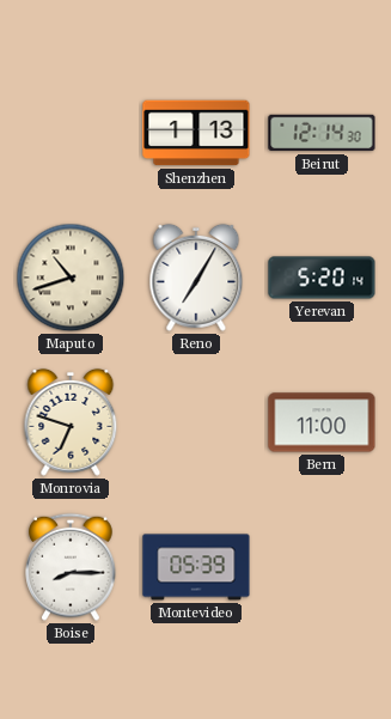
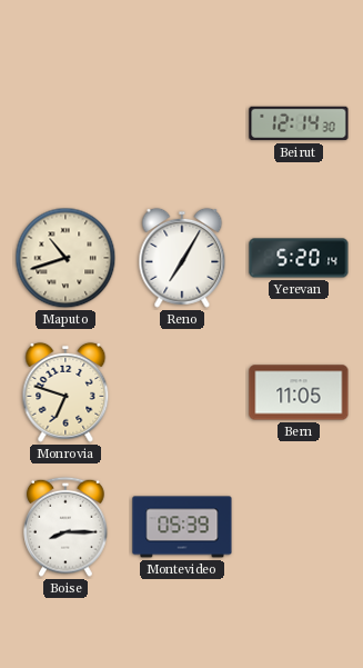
Shenzhen: 1:13 -> none (196, 133)
Bern: 11:00 -> 11:05 (299, 392)
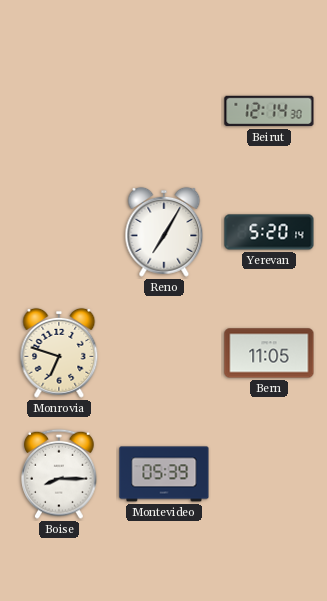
Maputo: 10:42 -> none (65, 258)
